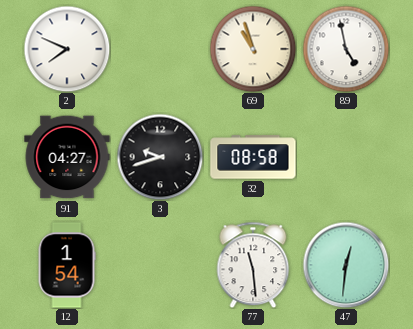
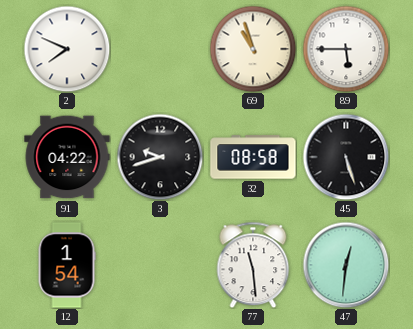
89: 4:58 -> 5:45 (346, 49)
91: 04:27 -> 04:22 (67, 157)
45: none -> 5:27 (346, 157)
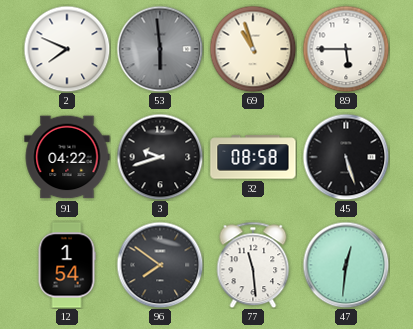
53: none -> 5:59 (160, 49)
96: none -> 7:51 (160, 265)
